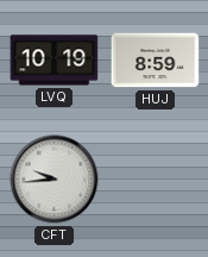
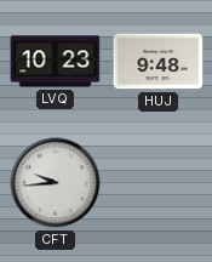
LVQ: 10:19 -> 10:23 (56, 62)
HUJ: 8:59 -> 9:48 (159, 62)
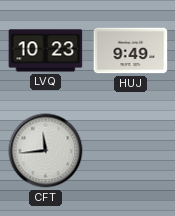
HUJ: 9:48 -> 9:49 (131, 51)
CFT: 9:44 -> 11:44 (46, 151)
